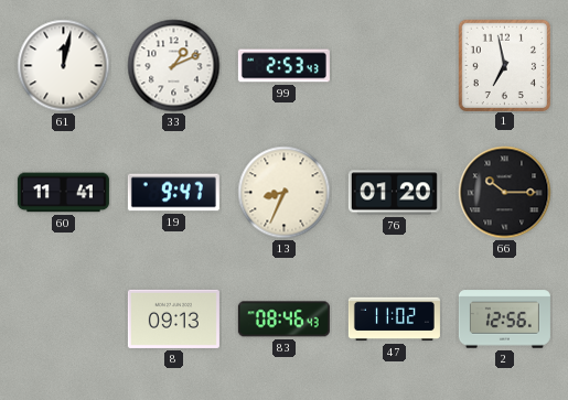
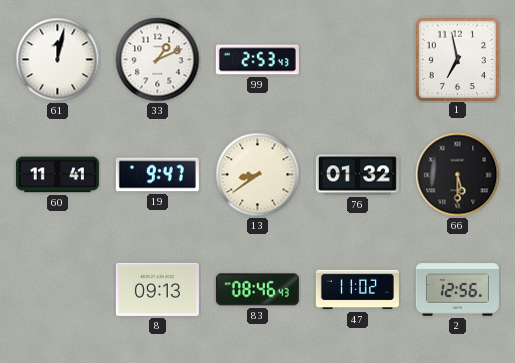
13: 8:34 -> 8:39 (258, 175)
76: 01:20 -> 01:32 (357, 175)
66: 10:15 -> 5:30 (458, 175)
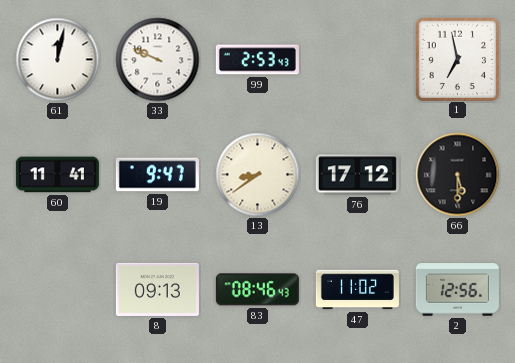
33: 1:11 -> 9:49 (158, 60)
76: 01:32 -> 17:12 (357, 175)
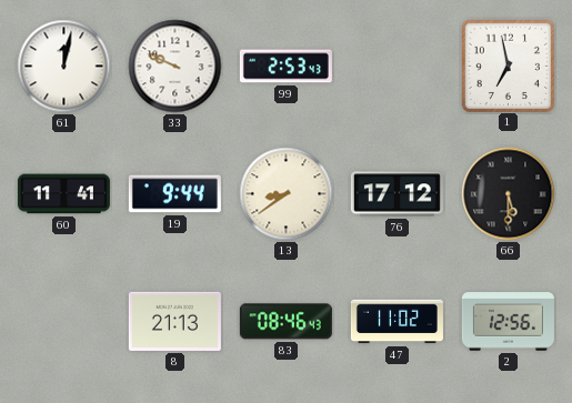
19: 9:47 -> 9:44 (174, 194)
8: 09:13 -> 21:13 (174, 321)
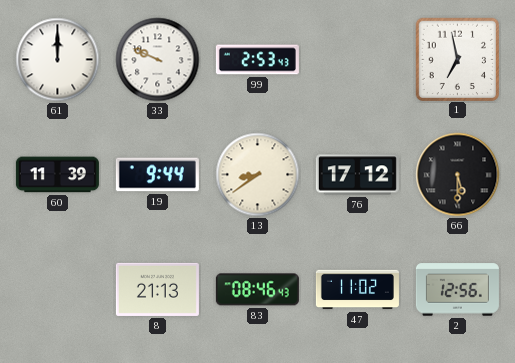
61: 12:02 -> 12:00 (58, 60)
60: 11:41 -> 11:39 (57, 175)
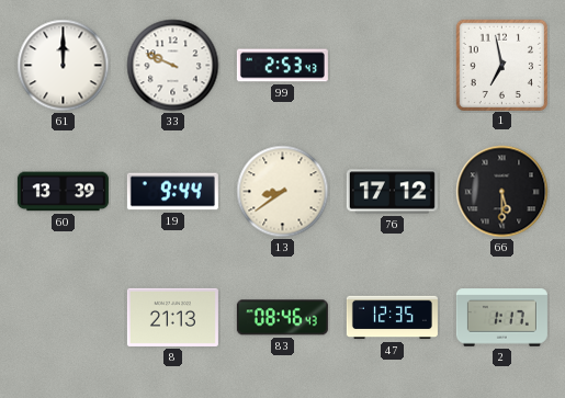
60: 11:39 -> 13:39 (63, 192)
47: 11:02 -> 12:35 (392, 318)
2: 12:56 -> 1:17 (501, 318)
